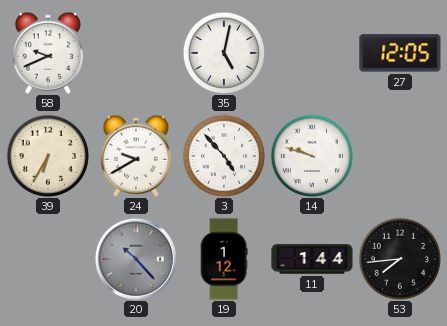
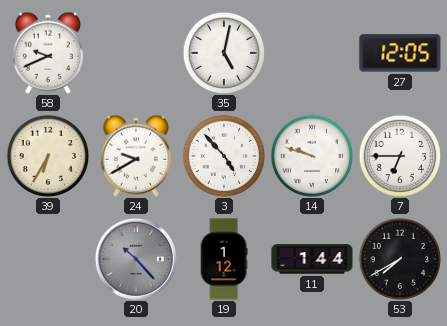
7: none -> 6:45 (399, 155)
53: 7:44 -> 7:40 (399, 258)
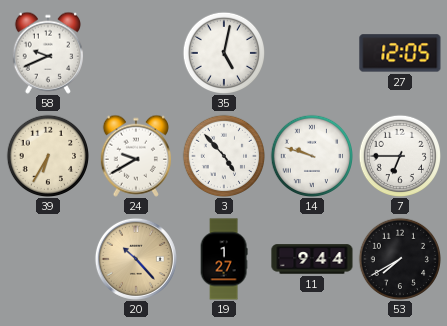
20 dial: grey -> champagne (136, 259)
19: 1:12 -> 1:27 (224, 259)
11: 1:44 -> 9:44 (312, 259)
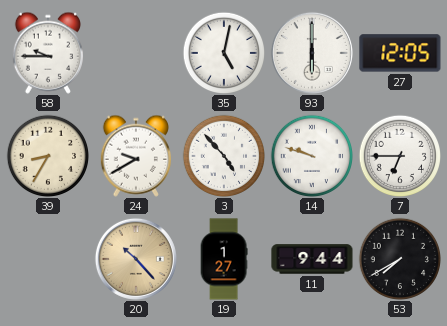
58: 9:41 -> 9:45 (48, 53)
93: none -> 6:00 (312, 53)
39: 6:35 -> 8:35 (47, 155)
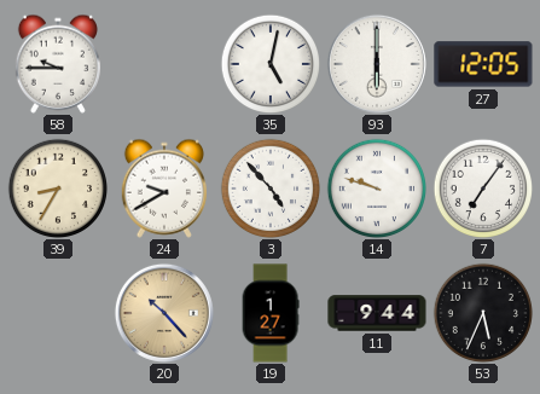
7: 6:45 -> 7:06 (482, 187)
53: 7:40 -> 5:34 (482, 312)
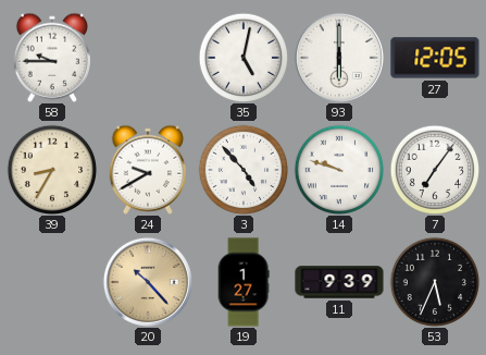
11: 9:44 -> 9:39 (339, 282)
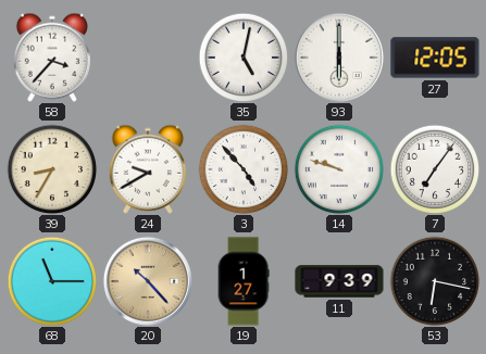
58: 9:45 -> 3:37 (52, 58)
68: none -> 11:15 (51, 280)
53: 5:34 -> 6:17 (434, 280)
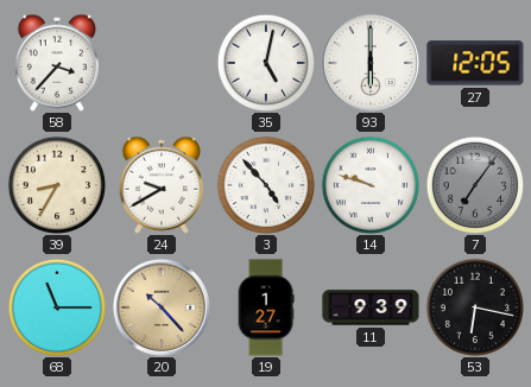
7 dial: white -> grey (474, 184)
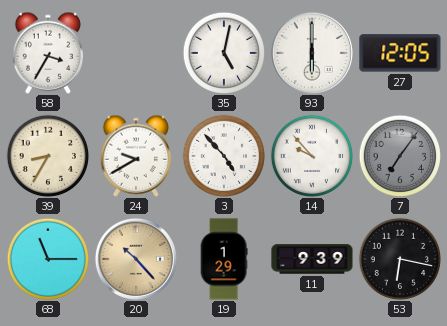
58: 3:37 -> 3:35 (48, 53)
14: 9:48 -> 9:53 (311, 155)
19: 1:27 -> 1:29 (224, 259)
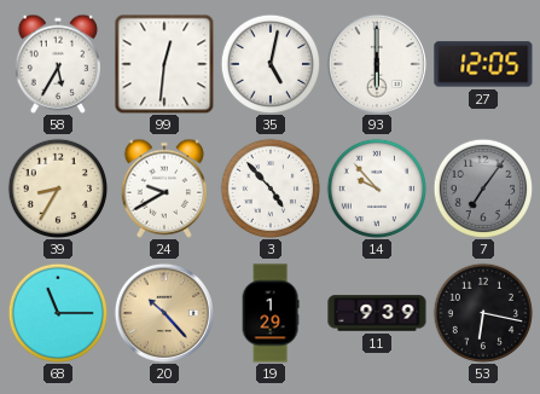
58: 3:35 -> 5:35 (58, 64)
99: none -> 12:31 (164, 64)
